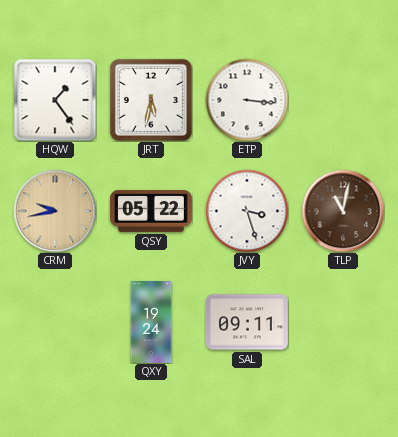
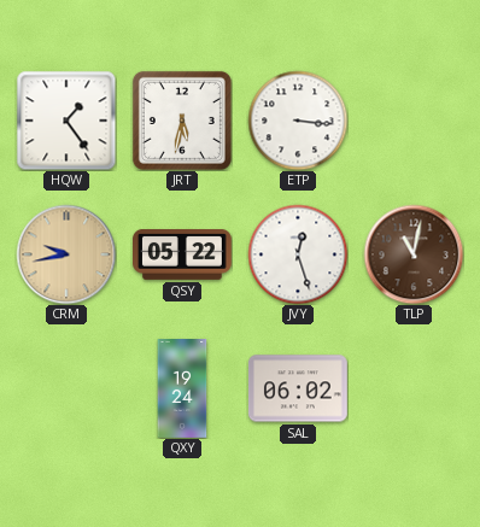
JVY: 3:27 -> 12:27 (298, 254)
SAL: 09:11 -> 06:02 (298, 388)
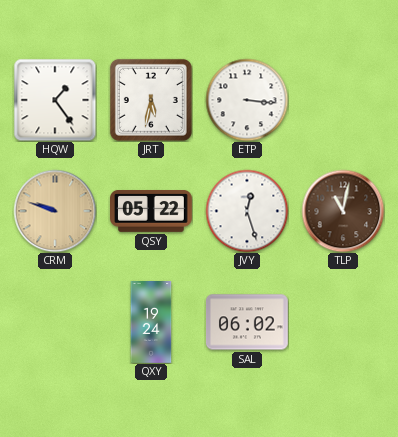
CRM: 9:43 -> 9:48 (55, 211)
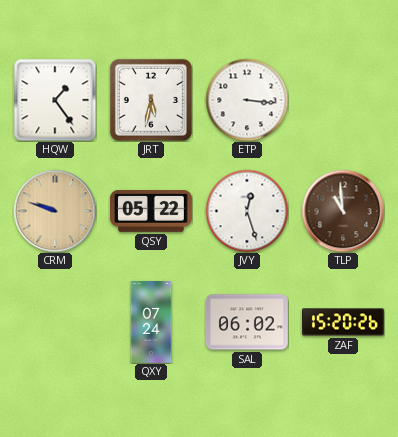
TLP: 11:02 -> 10:59 (343, 211)
QXY: 19:24 -> 07:24 (151, 322)
ZAF: none -> 15:20 (344, 322)
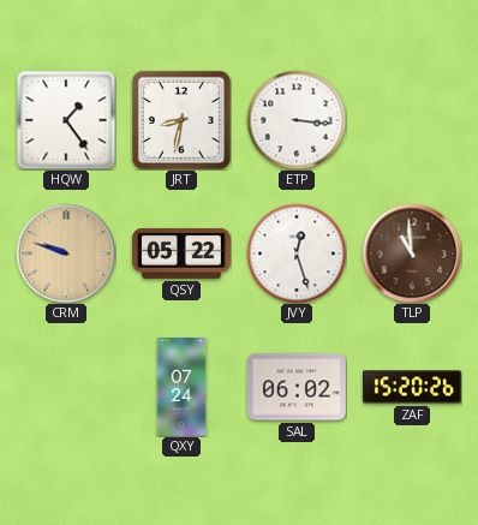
JRT: 5:32 -> 8:32 (181, 120)
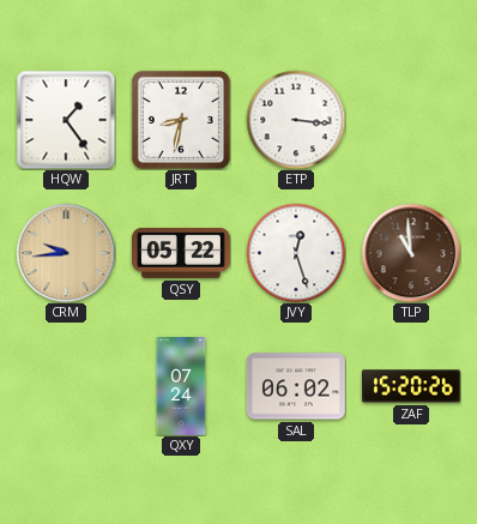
CRM: 9:48 -> 9:44 (66, 253)
